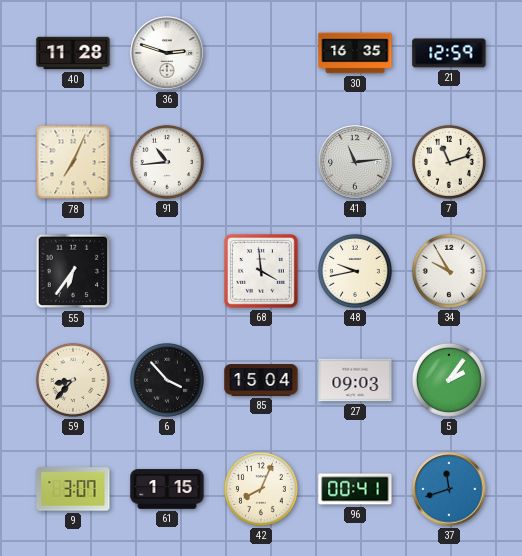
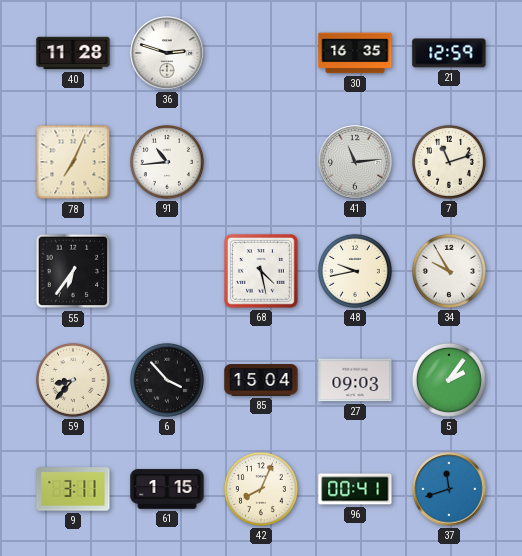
68: 3:59 -> 4:28 (261, 271)
9: 3:07 -> 3:11 (73, 489)
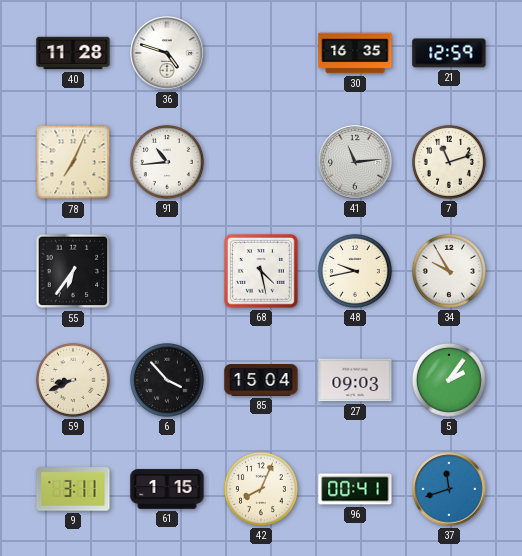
36: 2:48 -> 4:48 (167, 53)
59: 8:37 -> 8:41 (73, 380)
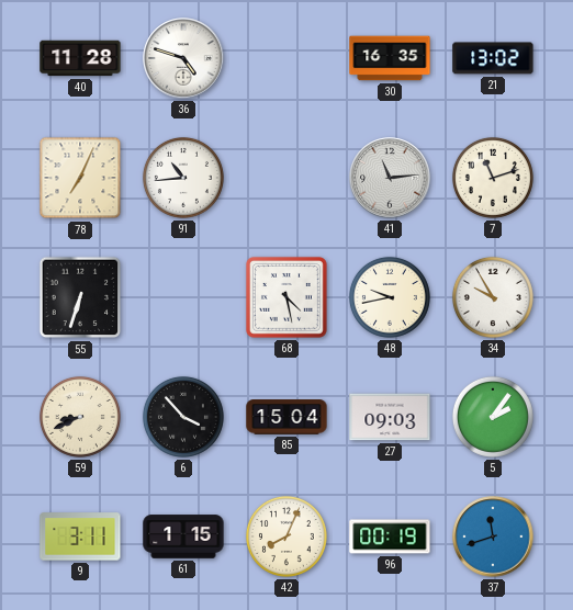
21: 12:59 -> 13:02 (493, 58)
55: 6:36 -> 6:33 (80, 297)
96: 00:41 -> 00:19 (390, 536)
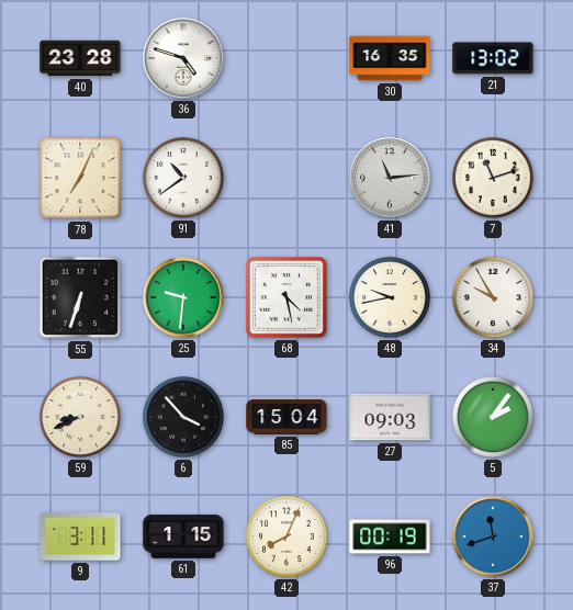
40: 11:28 -> 23:28 (80, 58)
91: 10:44 -> 10:39 (183, 178)
25: none -> 9:31 (183, 297)
